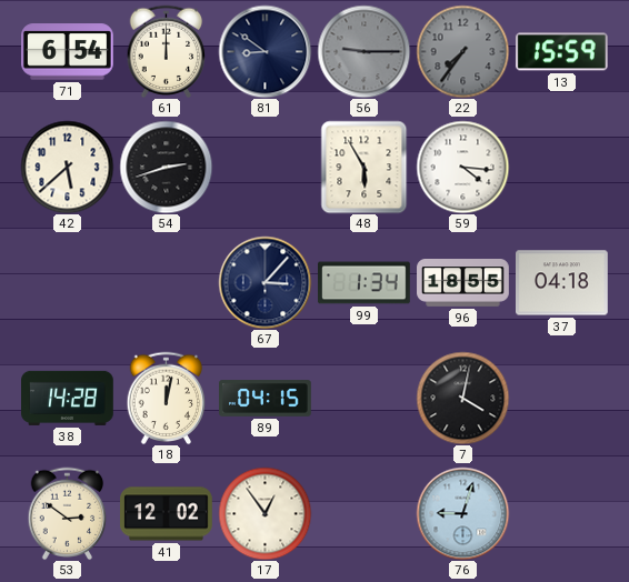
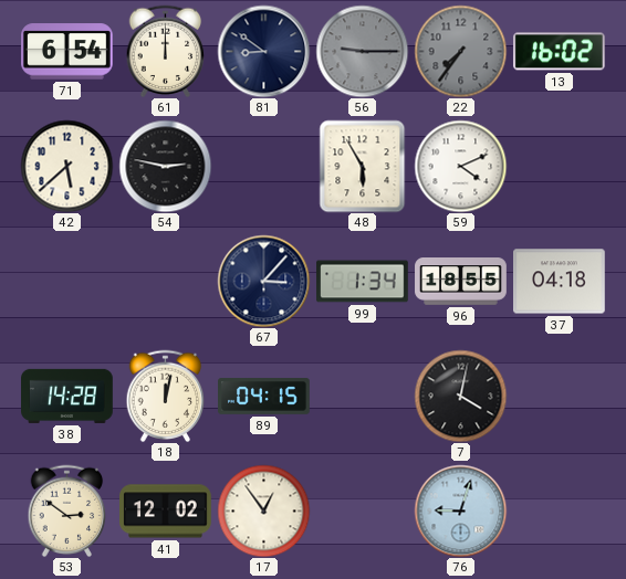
13: 15:59 -> 16:02 (559, 52)
54: 2:42 -> 2:47 (165, 166)
59: 4:16 -> 4:11 (460, 166)
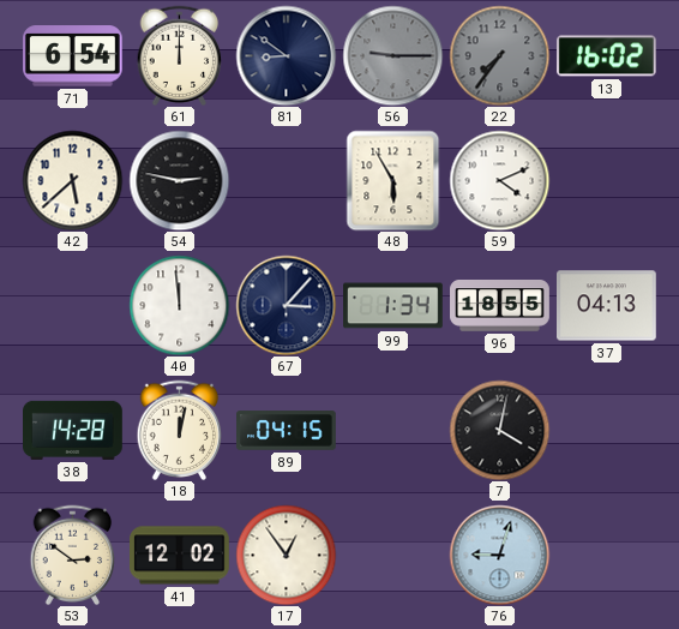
40: none -> 11:59 (179, 305)
37: 04:18 -> 04:13 (607, 306)
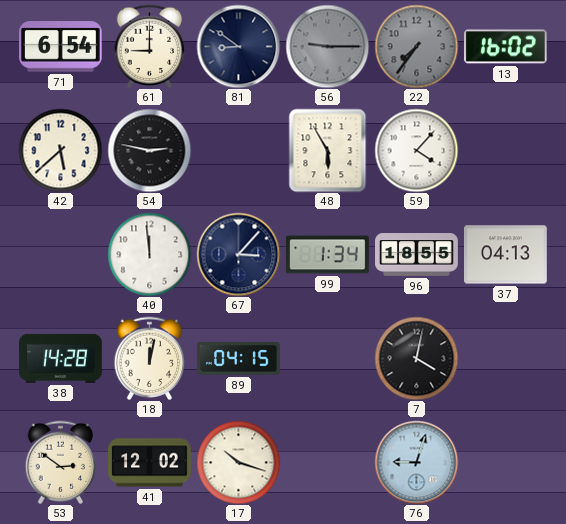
61: 12:00 -> 9:00 (150, 46)
59: 4:11 -> 4:07 (416, 150)
17: 12:54 -> 10:18 (238, 462)
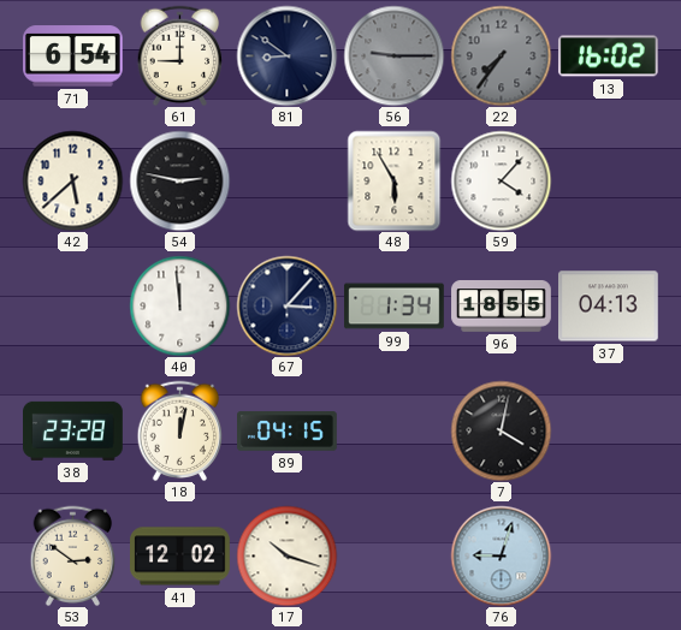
38: 14:28 -> 23:28 (73, 430)
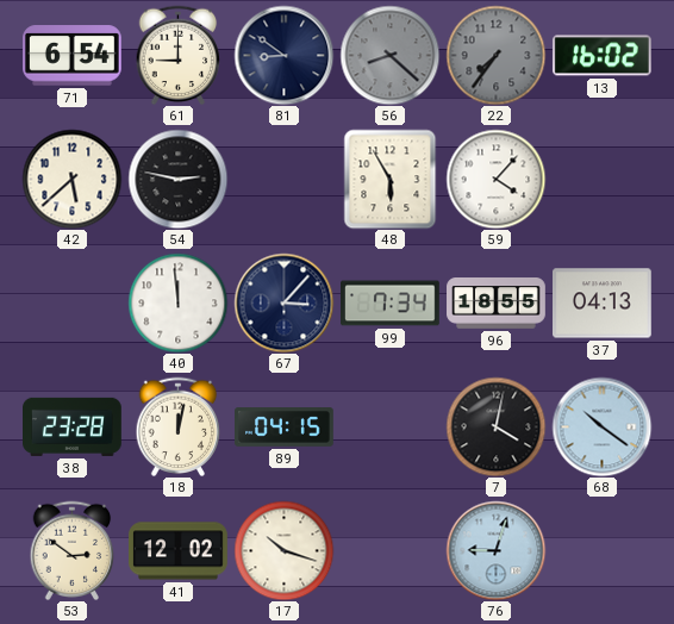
56: 9:15 -> 8:22 (389, 55)
99: 1:34 -> 7:34 (391, 304)
68: none -> 10:21 (601, 426)
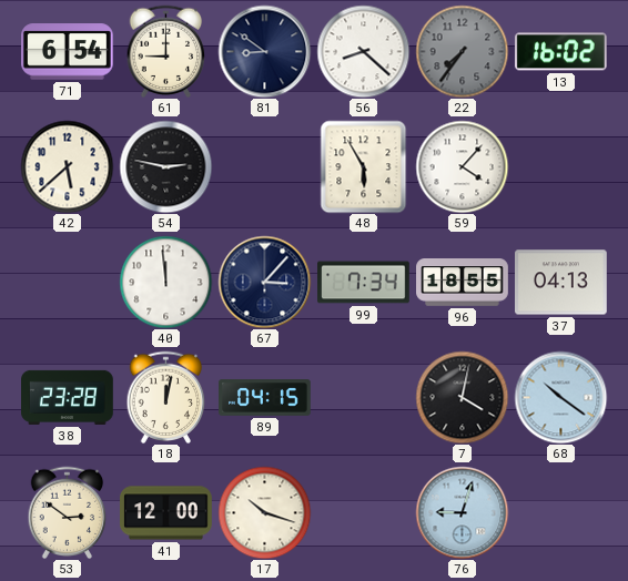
56 dial: grey -> white (363, 51)
41: 12:02 -> 12:00 (166, 513)
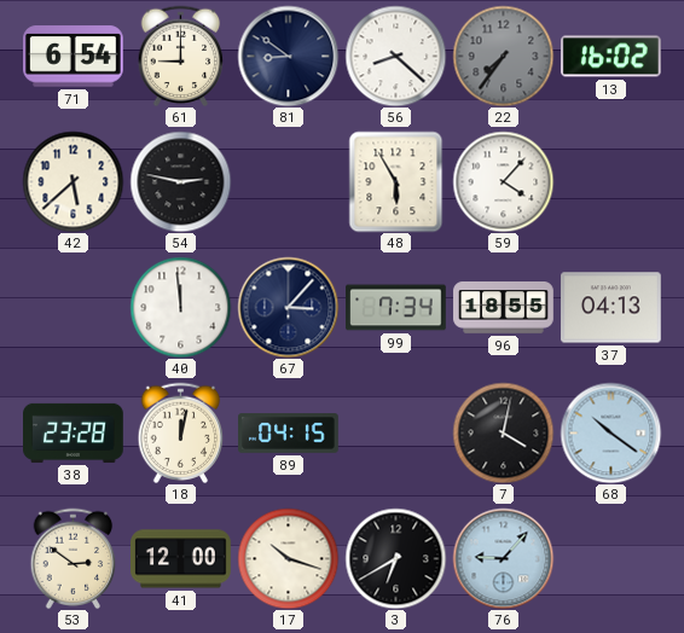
3: none -> 6:40 (395, 558)
76: 9:03 -> 9:07 (503, 558)
